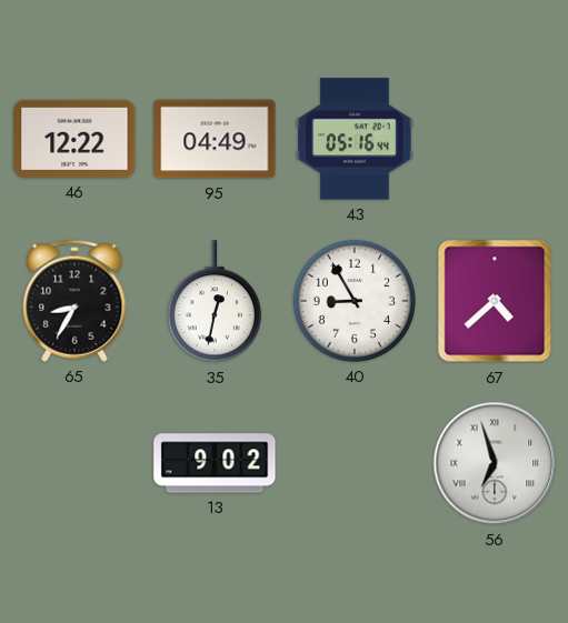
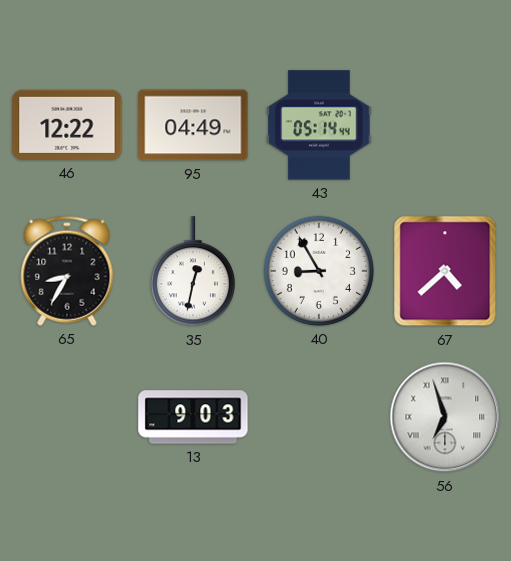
43: 05:16 -> 05:14 (319, 125)
13: 9:02 -> 9:03 (193, 417)
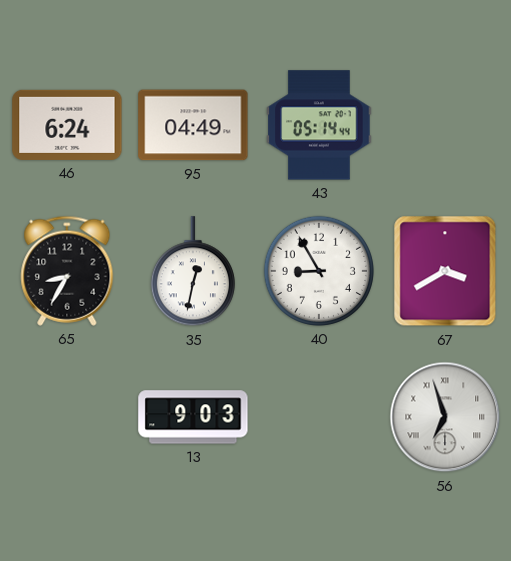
46: 12:22 -> 6:24 (67, 125)
67: 4:38 -> 3:40 (445, 271)
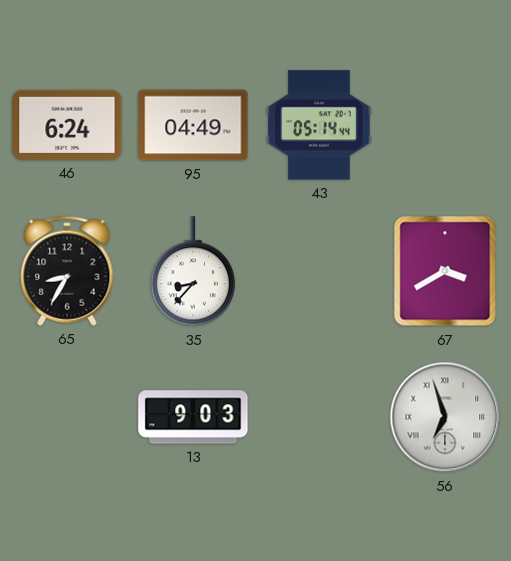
35: 12:32 -> 8:37 (193, 272)
40: 8:55 -> none (319, 271)
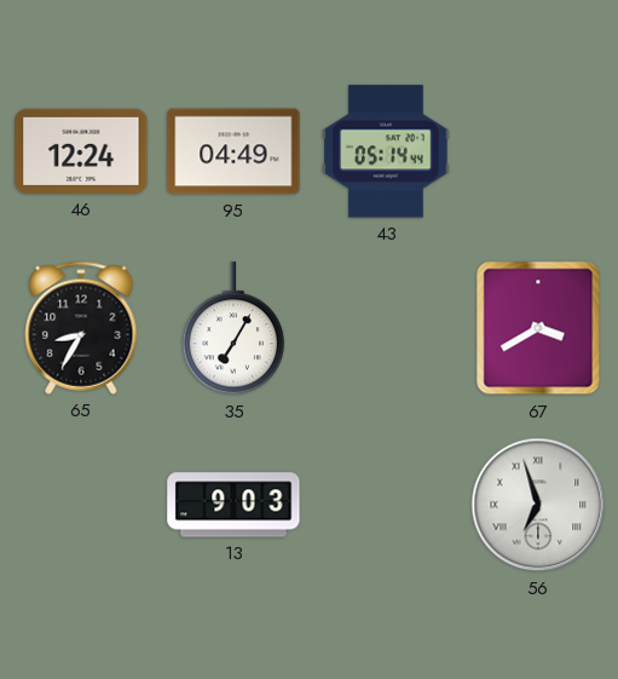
46: 6:24 -> 12:24 (81, 151)
35: 8:37 -> 7:05 (233, 329)
